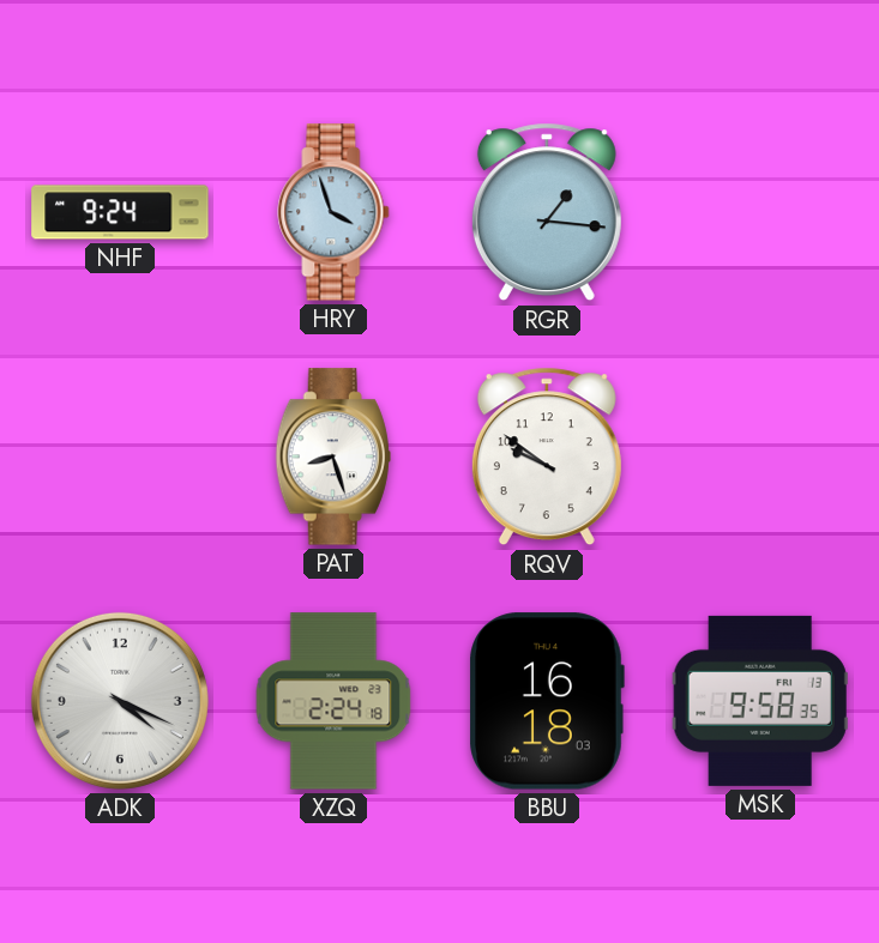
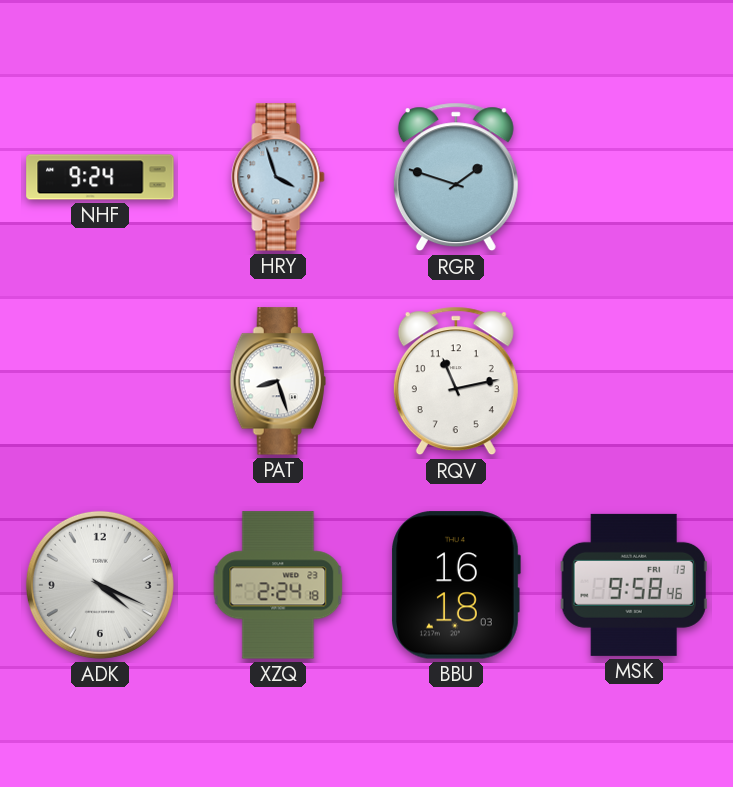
RGR: 1:16 -> 1:48 (456, 177)
RQV: 9:51 -> 11:13 (456, 381)
MSK: 9:58:35 -> 9:58:46 (634, 585)
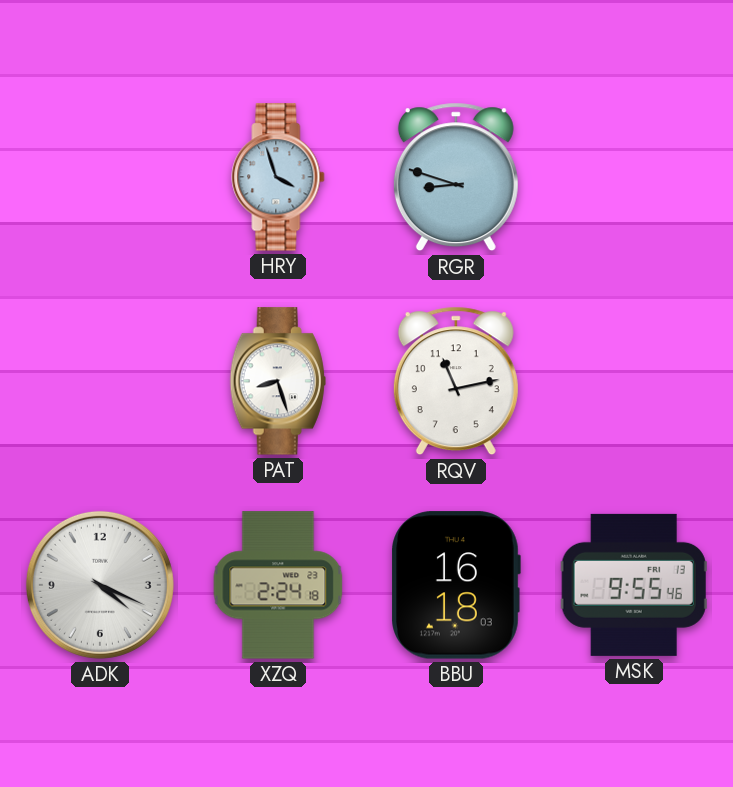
NHF: 9:24 -> none (100, 177)
RGR: 1:48 -> 8:48 (456, 177)
MSK: 9:58 -> 9:55 (634, 585)
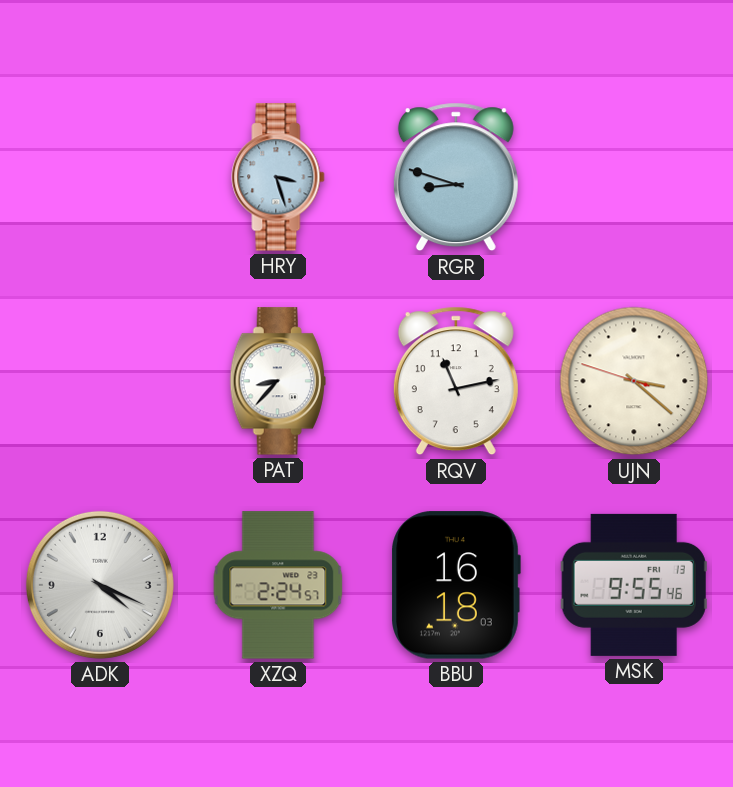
HRY: 3:57 -> 3:27 (278, 177)
PAT: 8:27 -> 8:37 (278, 381)
UJN: none -> 3:21 (634, 381)
XZQ: 2:24:18 -> 2:24:57 (278, 585)
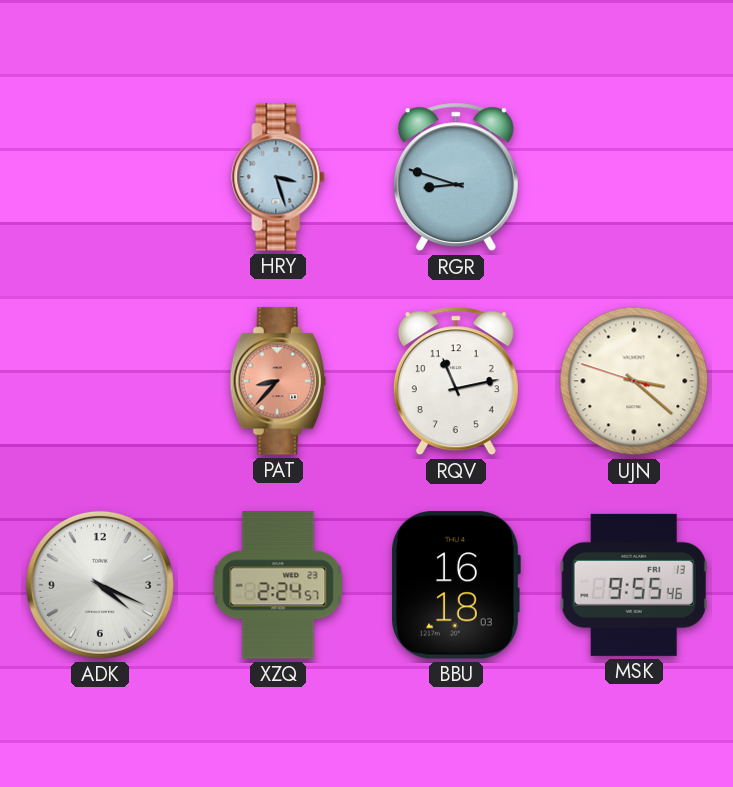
PAT dial: white -> salmon (278, 381)
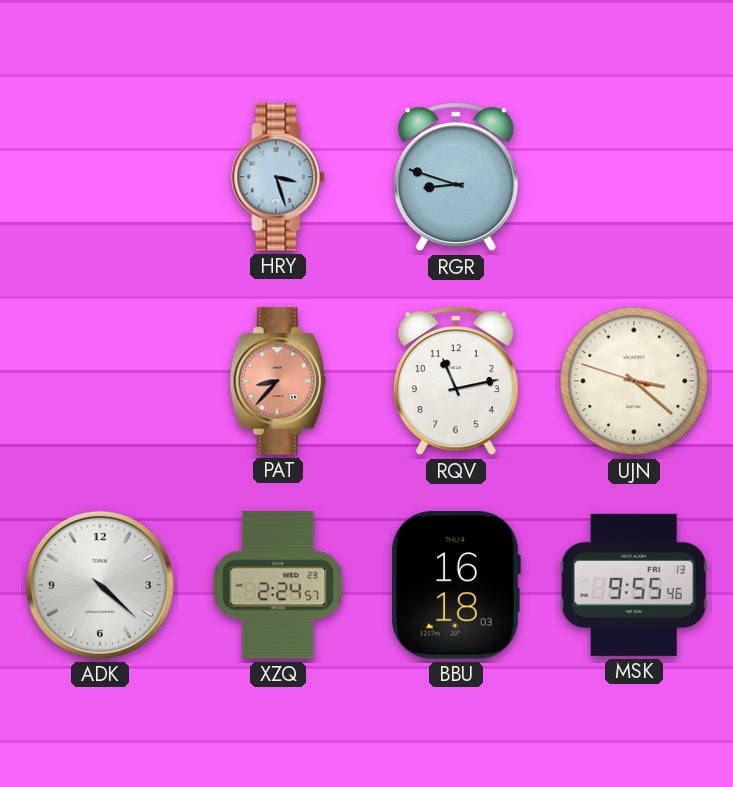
ADK: 4:19 -> 4:22 (100, 585)
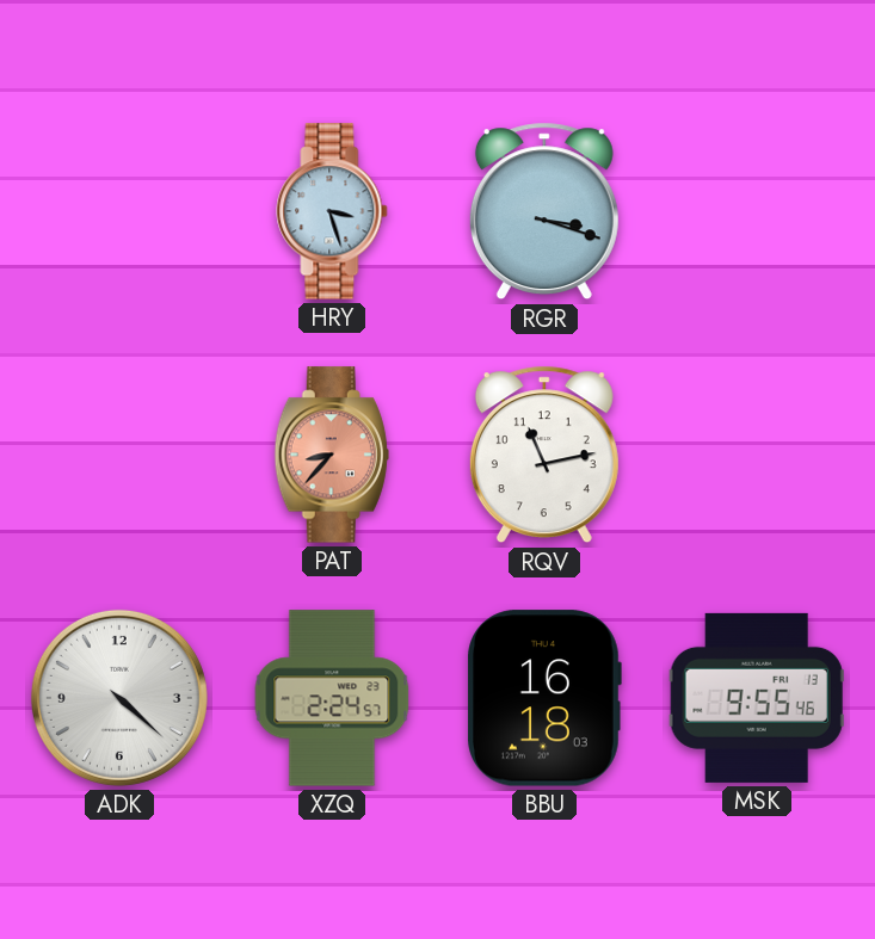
RGR: 8:48 -> 3:18 (544, 211)
UJN: 3:21 -> none (634, 381)
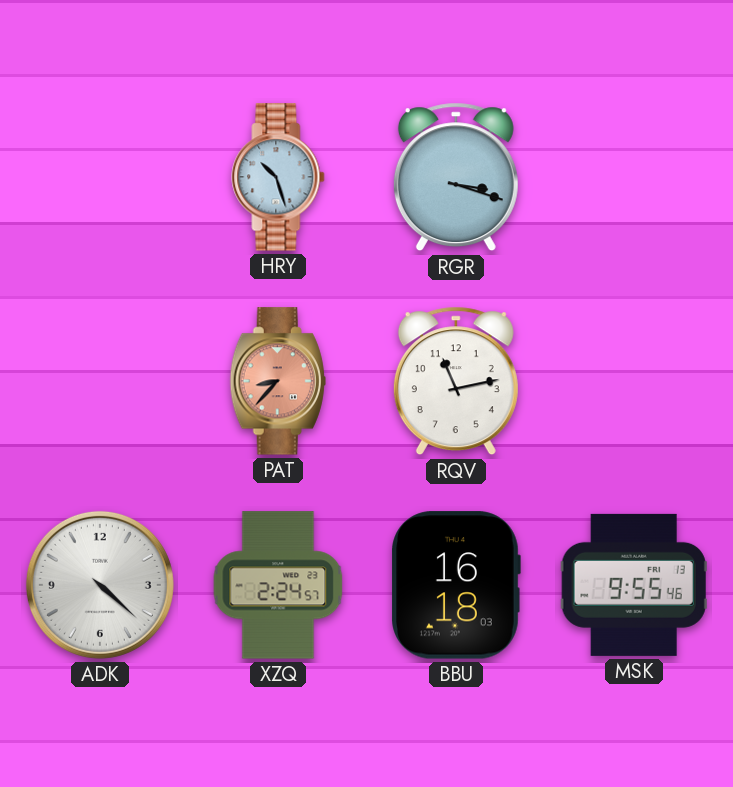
HRY: 3:27 -> 10:27 (278, 177)
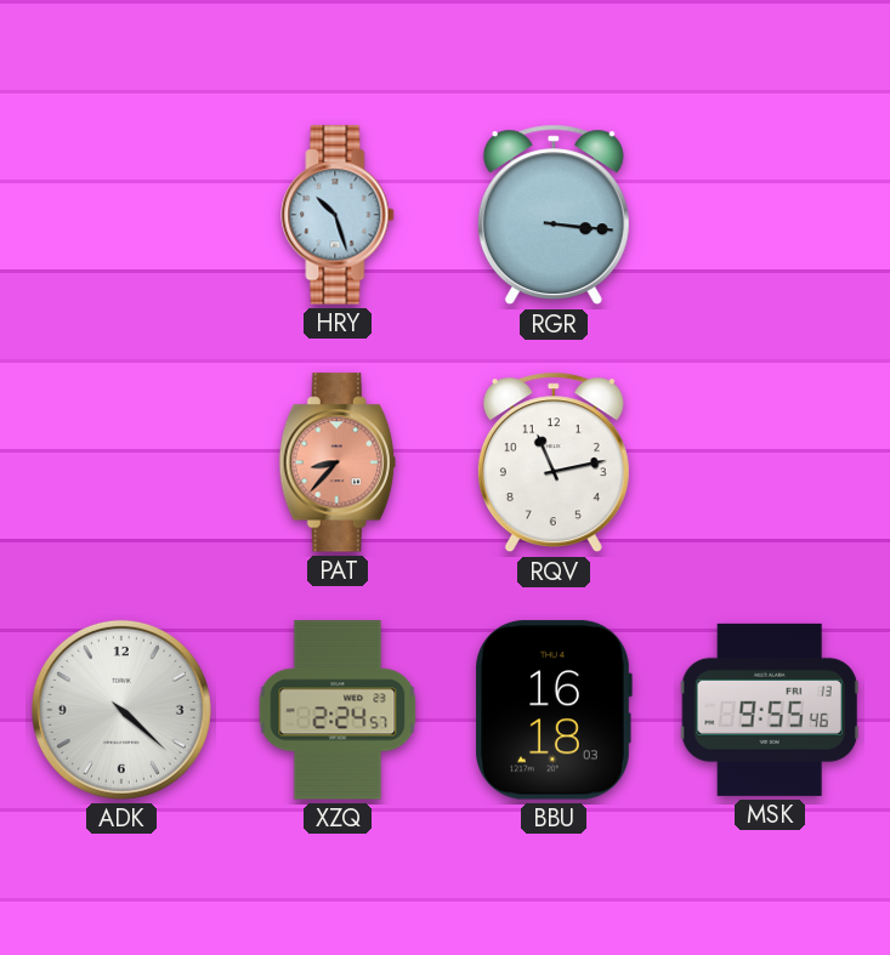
RGR: 3:18 -> 3:16 (554, 215)
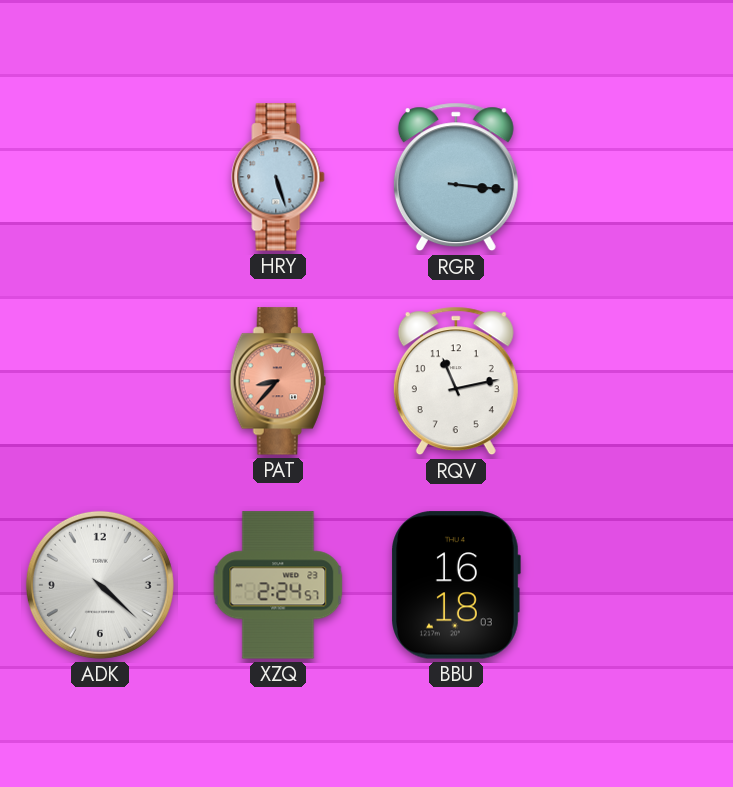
HRY: 10:27 -> 5:27 (278, 177)
MSK: 9:55 -> none (770, 710)
